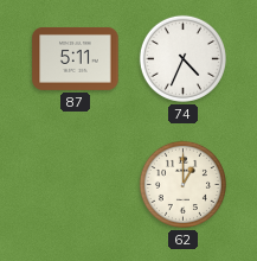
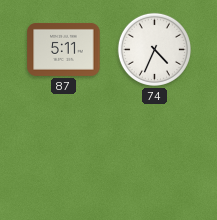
62: 1:00 -> none (182, 184)
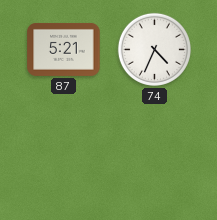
87: 5:11 -> 5:21 (64, 49)
